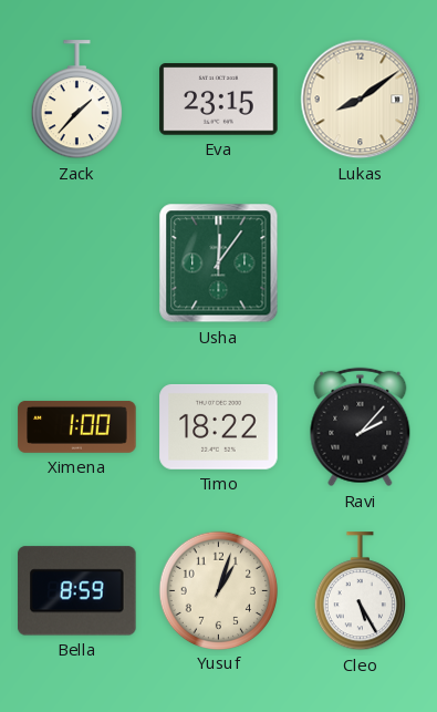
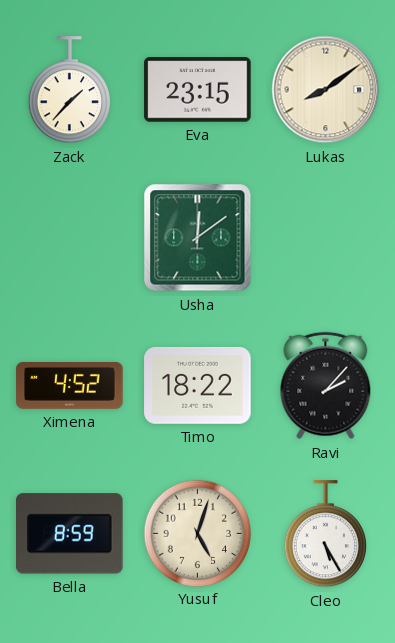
Usha: 12:06 -> 12:09 (198, 238)
Ximena: 1:00 -> 4:52 (70, 385)
Yusuf: 1:03 -> 5:03 (197, 533)
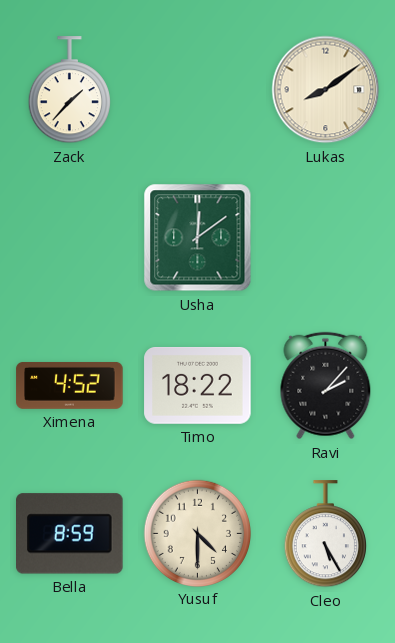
Eva: 23:15 -> none (198, 90)
Yusuf: 5:03 -> 4:30 (197, 533)
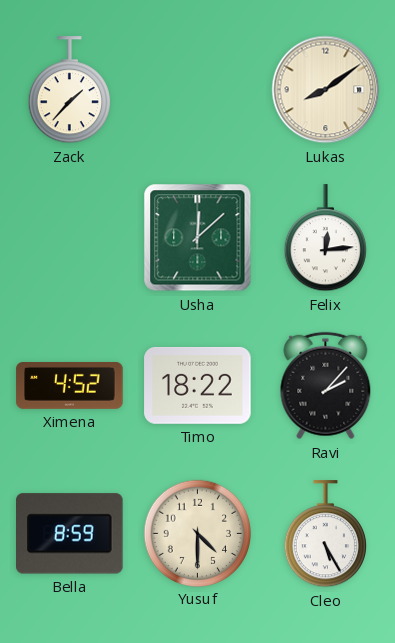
Usha: 12:09 -> 12:08 (198, 238)
Felix: none -> 12:14 (325, 238)
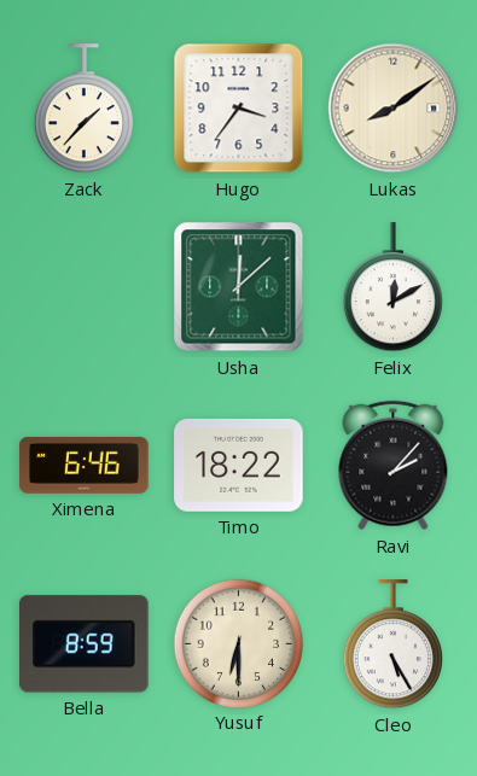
Hugo: none -> 3:36 (239, 109)
Felix: 12:14 -> 12:10 (392, 287)
Ximena: 4:52 -> 6:46 (85, 465)
Yusuf: 4:30 -> 6:30 (238, 643)
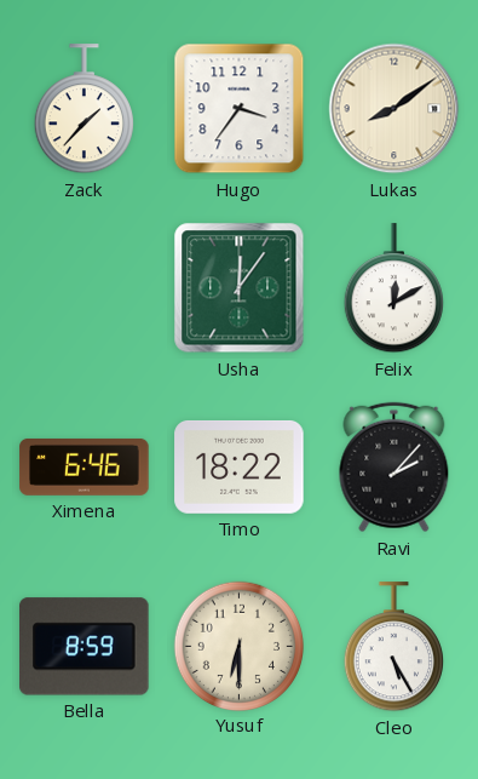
Usha: 12:08 -> 12:06 (240, 288)
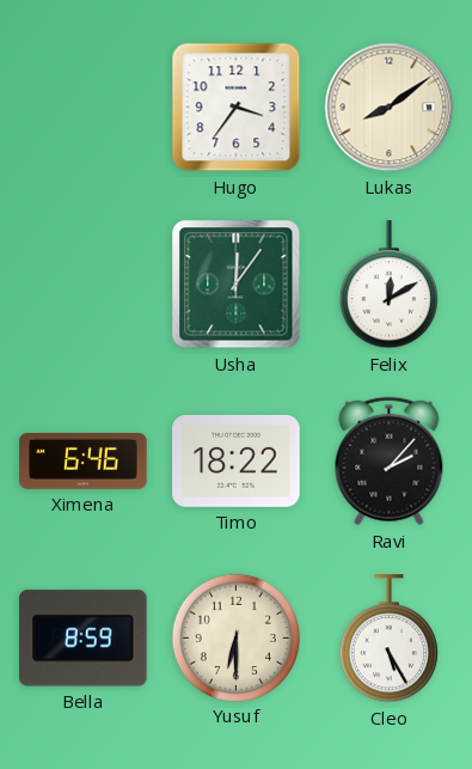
Zack: 1:37 -> none (83, 109)
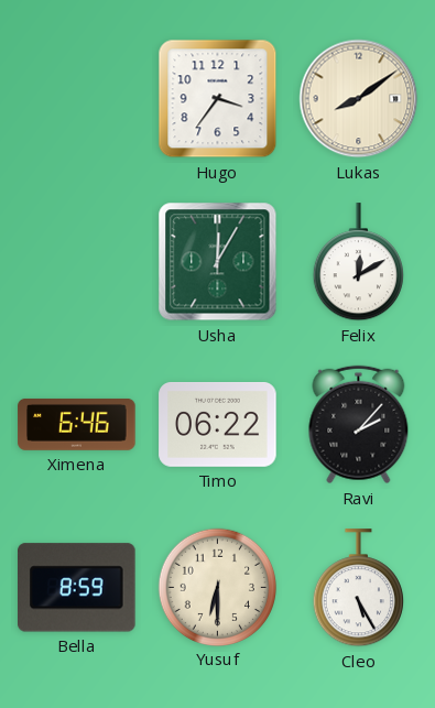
Usha: 12:06 -> 12:05 (218, 262)
Timo: 18:22 -> 06:22 (218, 424)
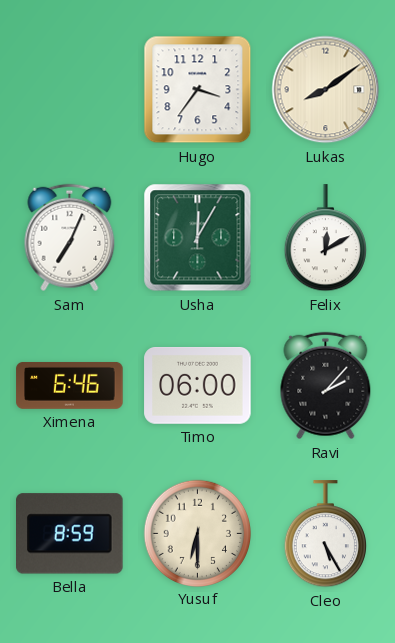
Sam: none -> 7:04 (70, 238)
Timo: 06:22 -> 06:00 (198, 385)
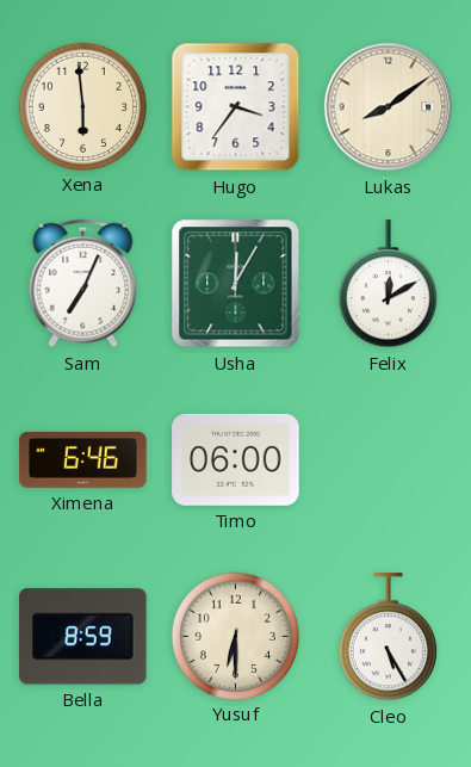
Xena: none -> 5:59 (82, 106)
Ravi: 2:07 -> none (326, 386)
